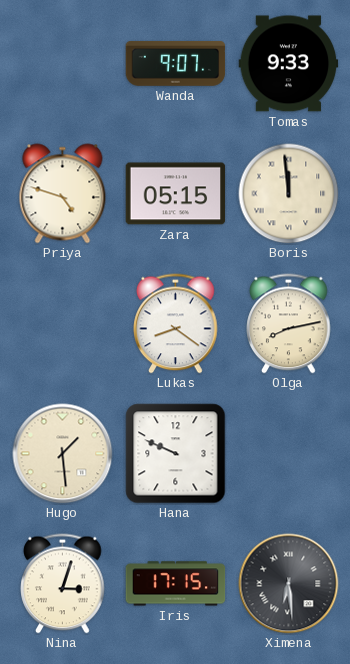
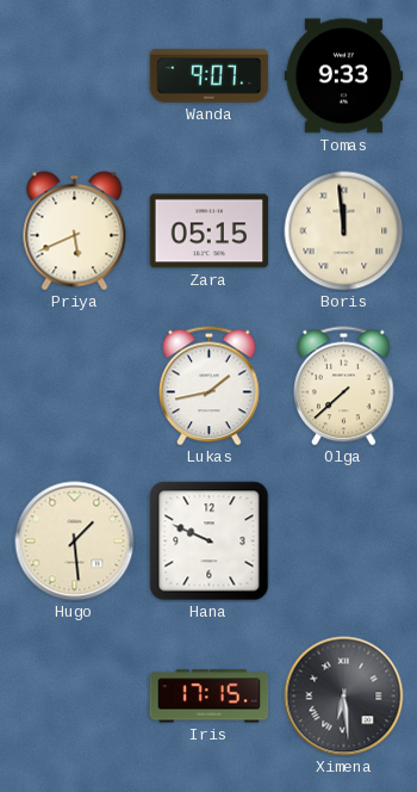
Priya: 4:48 -> 5:41 (75, 231)
Lukas: 8:21 -> 1:43 (210, 386)
Olga: 8:13 -> 7:38 (344, 386)
Nina: 3:03 -> none (63, 584)
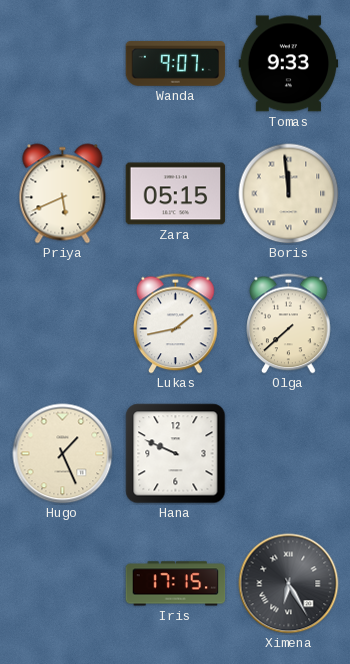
Hugo: 1:29 -> 1:26 (63, 454)
Ximena: 6:29 -> 6:25 (289, 584)
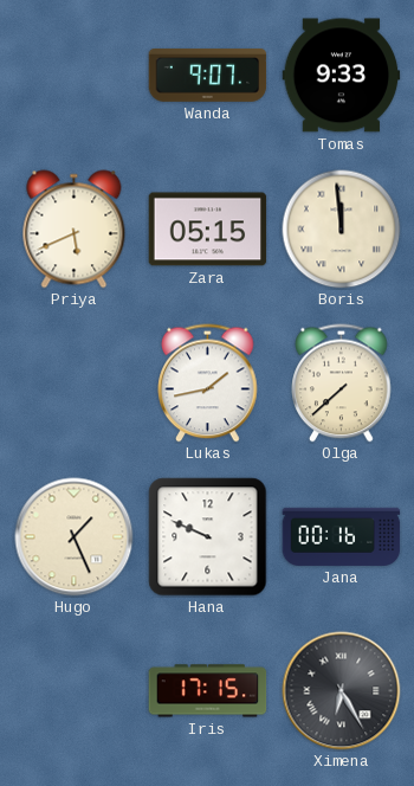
Jana: none -> 00:16 (342, 536)
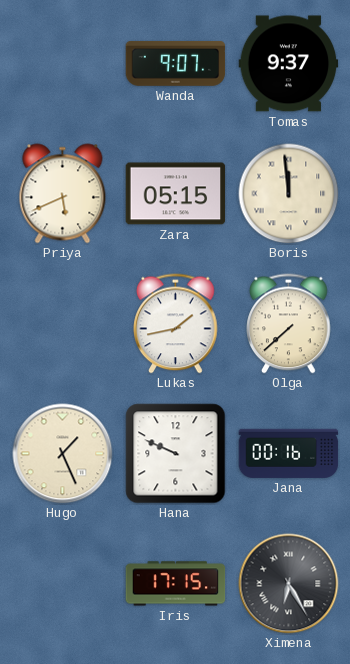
Tomas: 9:33 -> 9:37 (289, 64)
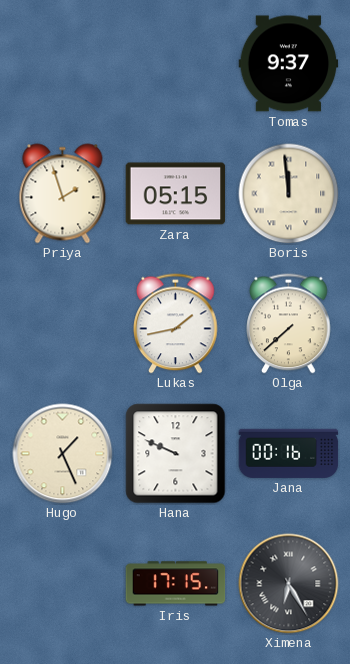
Wanda: 9:07 -> none (176, 64)
Priya: 5:41 -> 1:57 (63, 194)
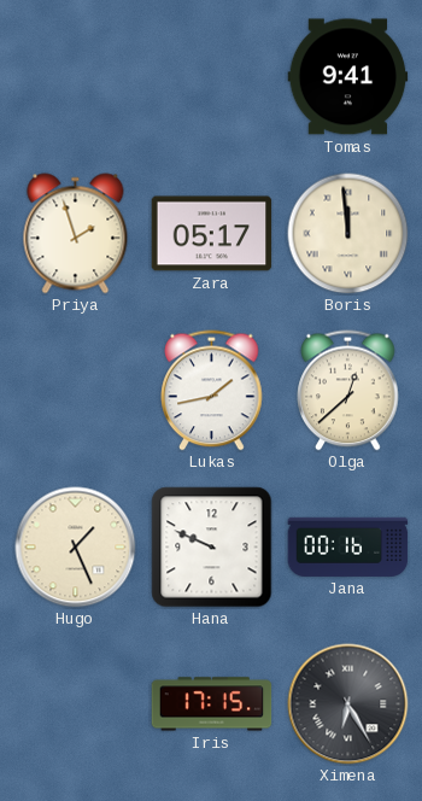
Tomas: 9:37 -> 9:41 (348, 77)
Zara: 05:15 -> 05:17 (212, 234)
Olga: 7:38 -> 12:38 (348, 391)
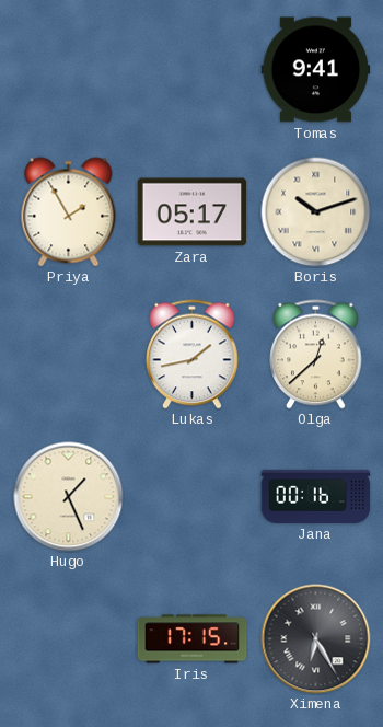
Priya: 1:57 -> 1:55 (69, 212)
Boris: 11:59 -> 10:12 (316, 212)
Hana: 9:49 -> none (212, 548)
